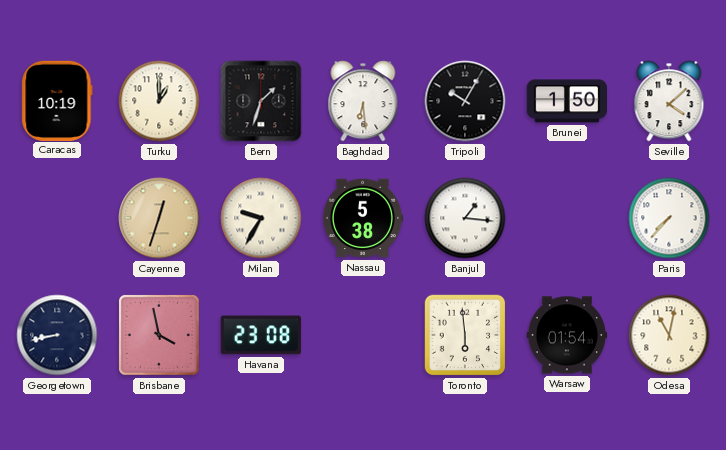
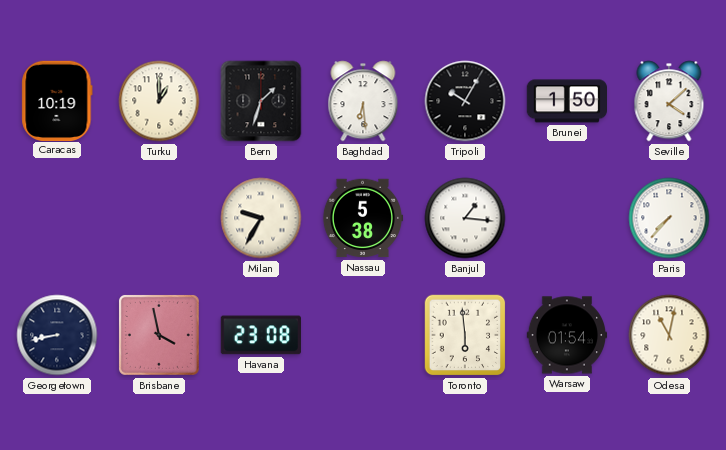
Cayenne: 12:33 -> none (159, 218)
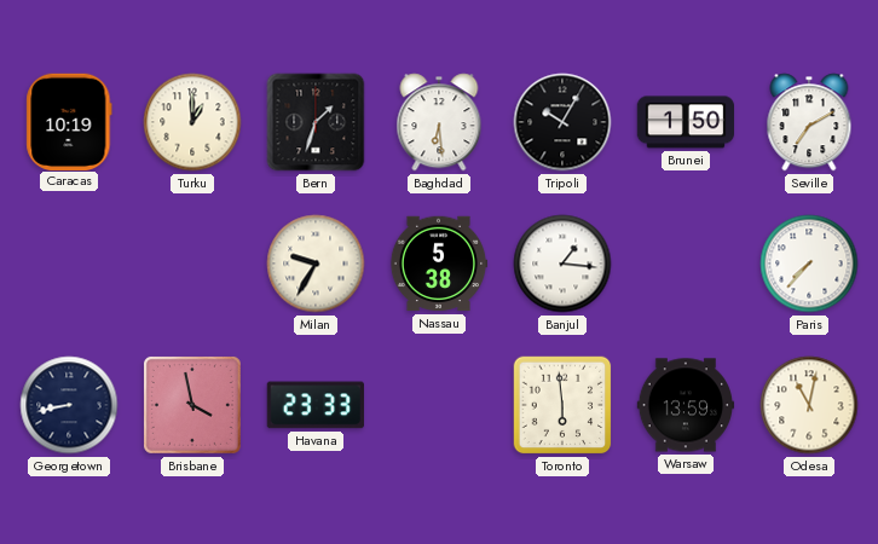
Seville: 4:08 -> 7:10 (809, 122)
Havana: 23:08 -> 23:33 (316, 405)
Warsaw: 01:54 -> 13:59 (686, 405)
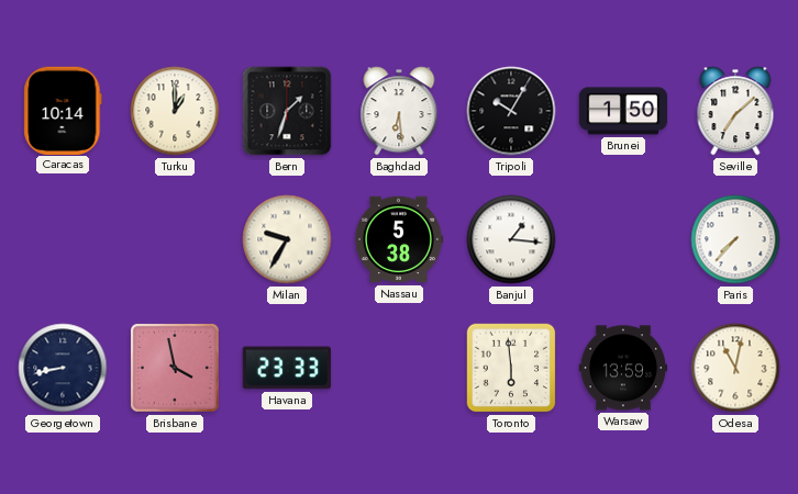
Caracas: 10:19 -> 10:14 (63, 110)
Seville: 7:10 -> 7:08 (735, 111)
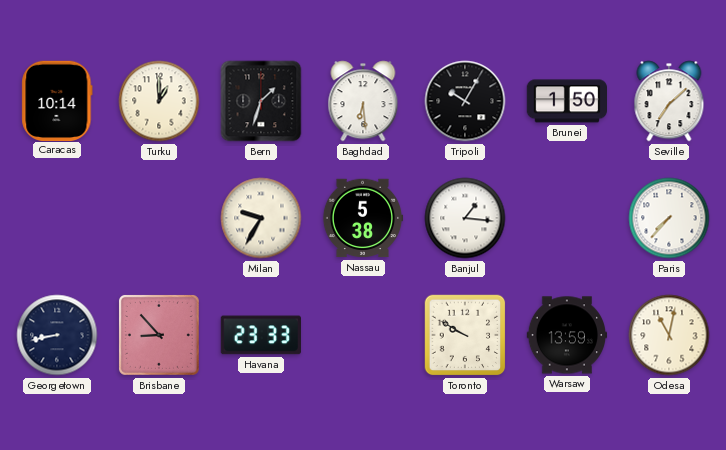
Brisbane: 3:58 -> 8:53 (159, 335)
Toronto: 5:59 -> 9:50 (465, 335)
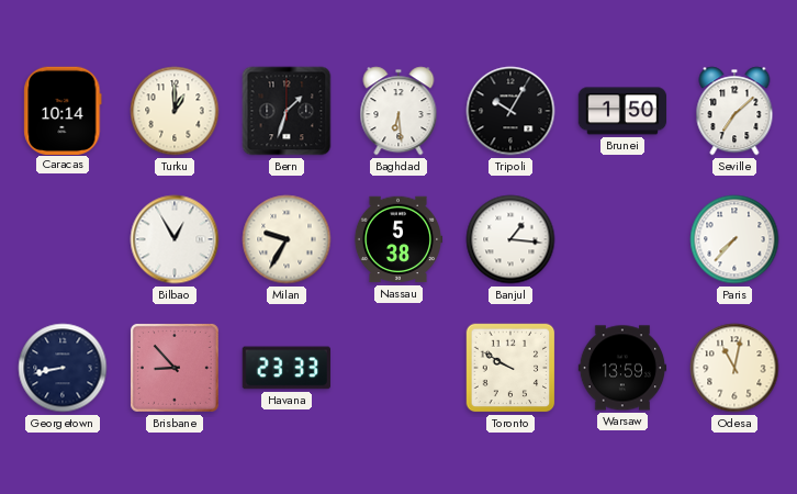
Bilbao: none -> 12:55 (175, 239)
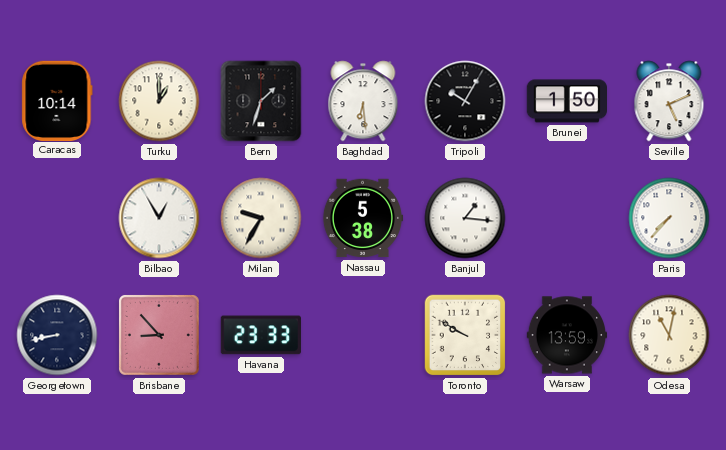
Seville: 7:08 -> 5:11 (669, 101)
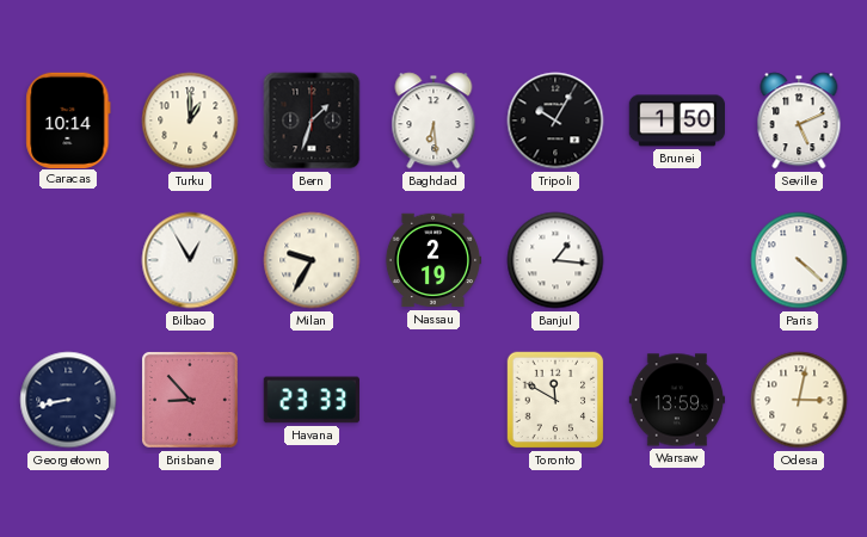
Nassau: 5:38 -> 2:19 (433, 260)
Paris: 7:37 -> 4:22 (799, 260)
Toronto: 9:50 -> 11:50 (555, 400)
Odesa: 11:02 -> 3:02 (799, 400)
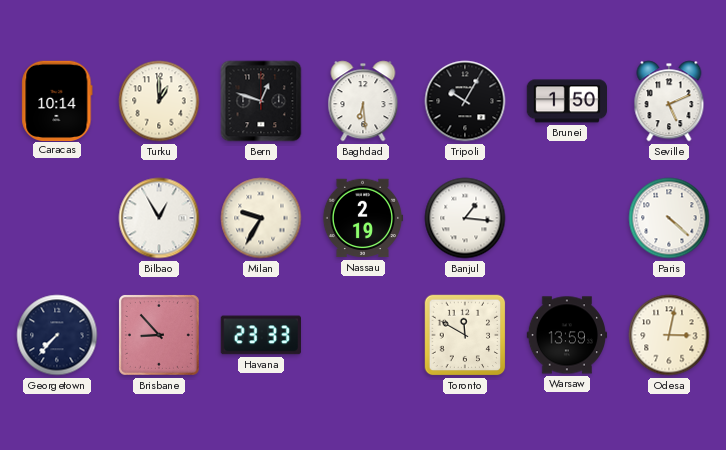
Bern: 1:33 -> 12:48 (261, 101)
Georgetown: 8:43 -> 7:37 (57, 335)
